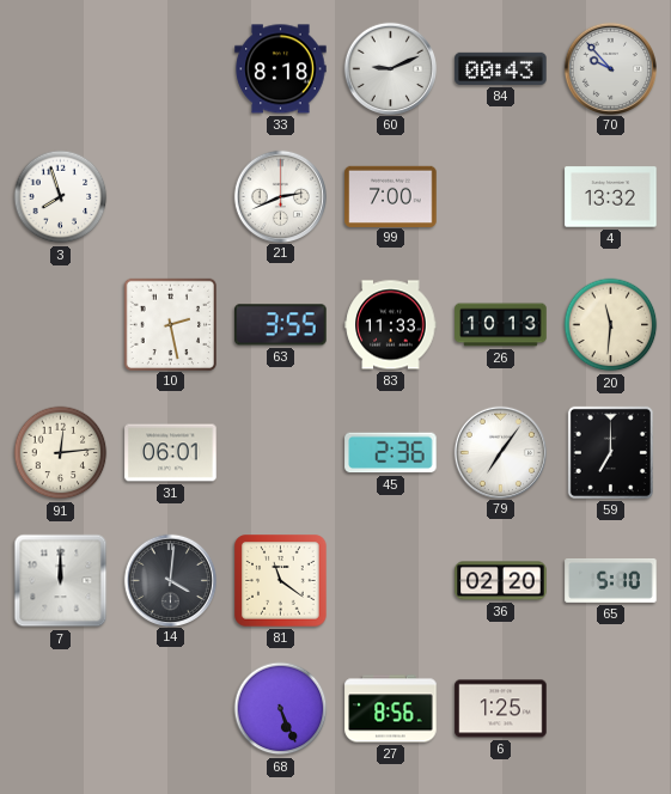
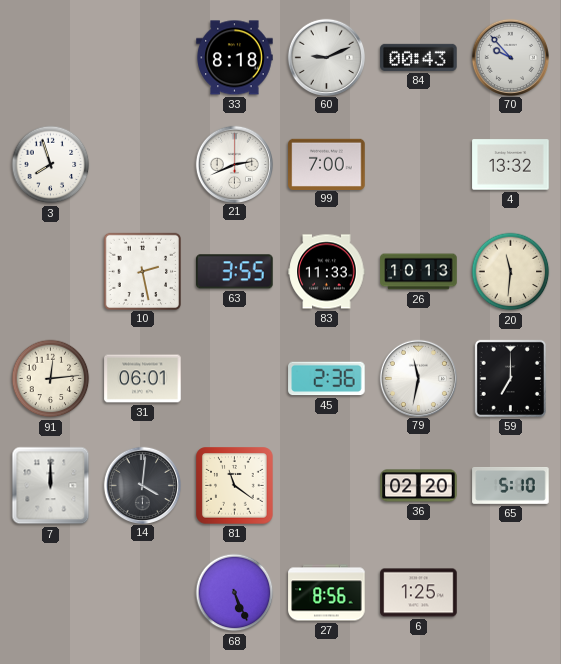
79: 7:06 -> 11:32 (418, 378)
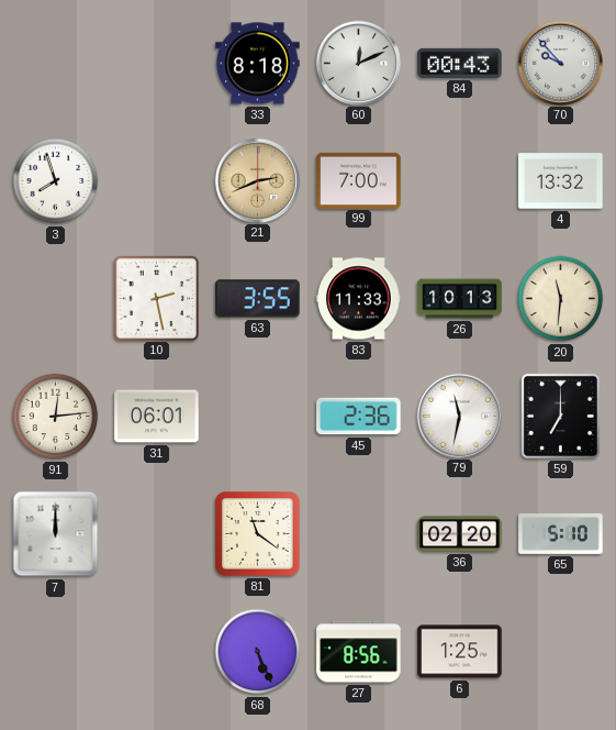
60: 9:11 -> 12:11 (358, 63)
21 dial: white -> champagne (257, 180)
14: 4:01 -> none (142, 485)
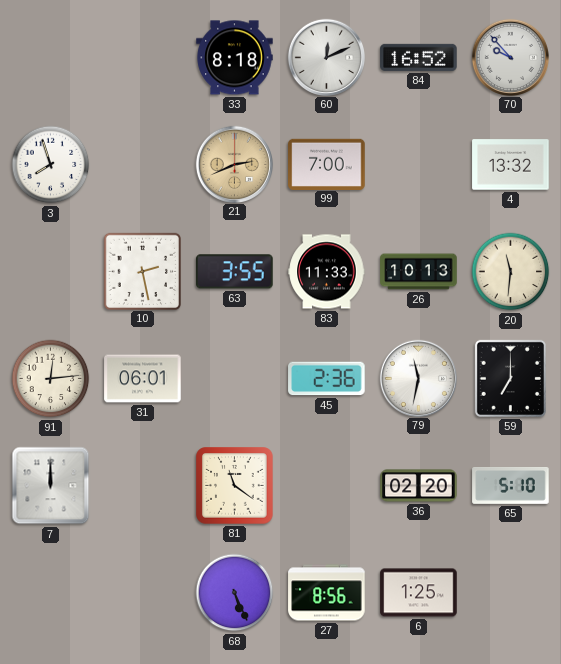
84: 00:43 -> 16:52 (419, 57)
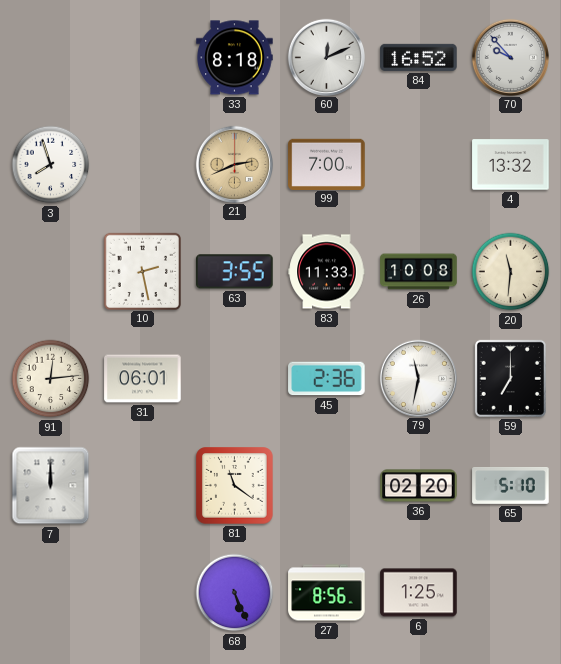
26: 10:13 -> 10:08 (419, 272)
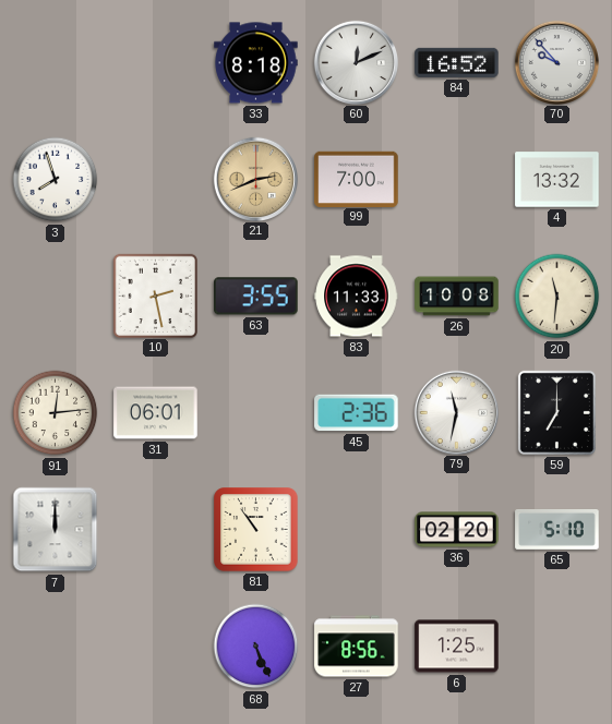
81: 11:21 -> 10:54 (256, 530)
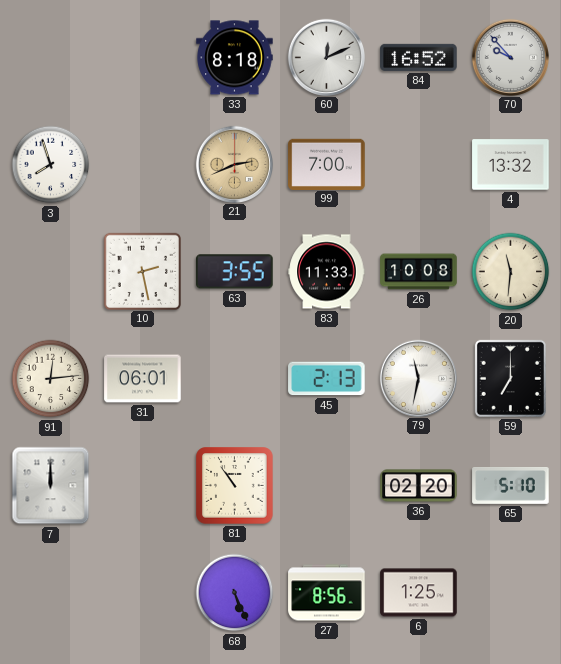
45: 2:36 -> 2:13 (327, 379)
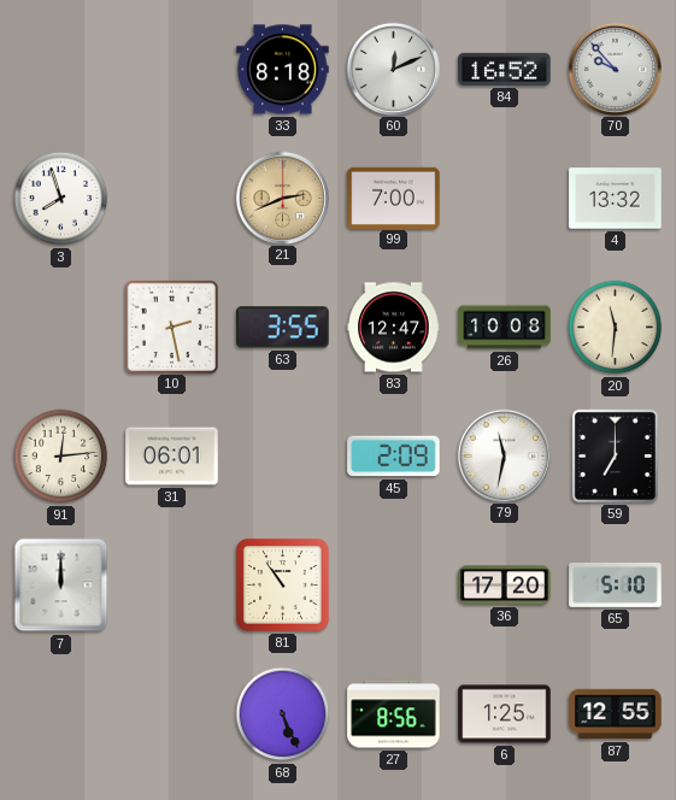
83: 11:33 -> 12:47 (394, 328)
45: 2:13 -> 2:09 (394, 457)
36: 02:20 -> 17:20 (505, 586)
87: none -> 12:55 (616, 714)
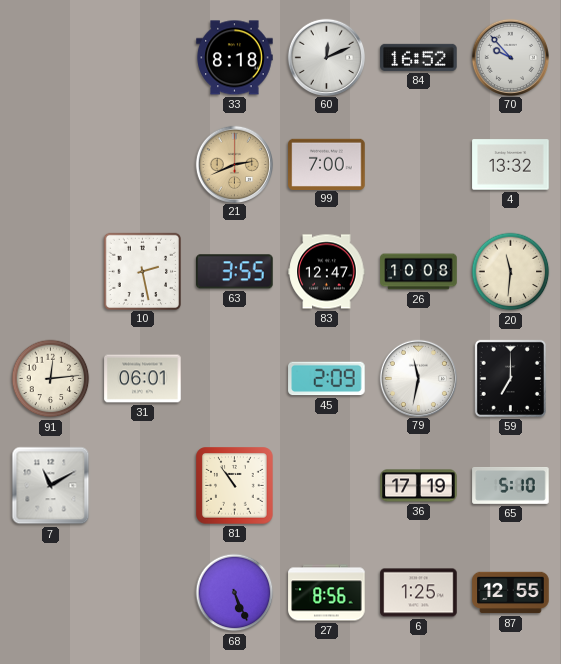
3: 7:57 -> none (61, 199)
7: 12:00 -> 11:10 (51, 486)
36: 17:20 -> 17:19 (419, 486)
